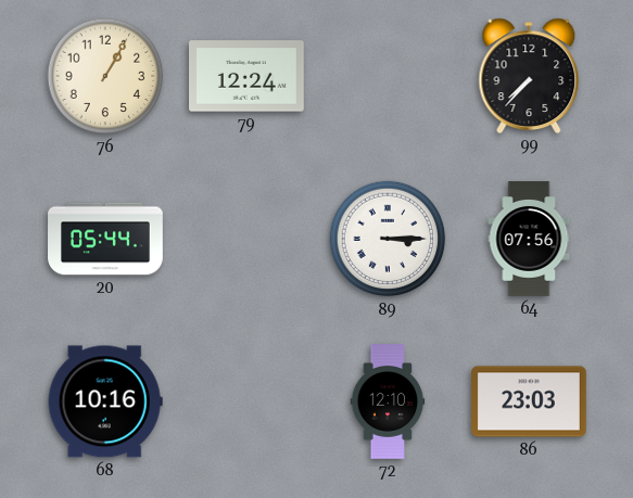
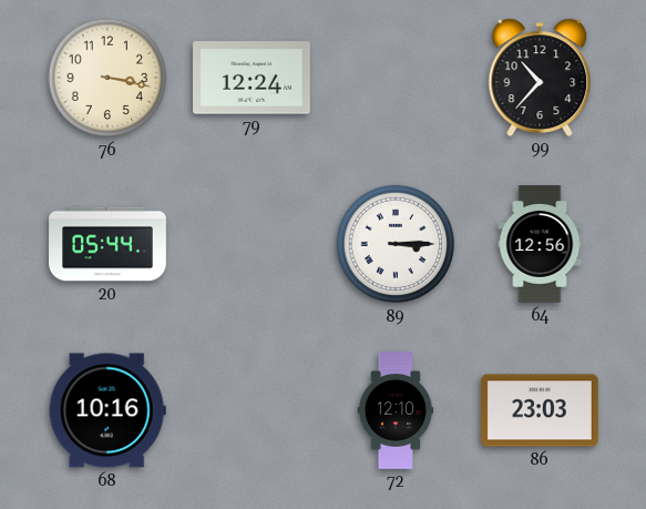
76: 1:05 -> 3:17 (107, 78)
99: 7:37 -> 10:37 (540, 78)
64: 07:56 -> 12:56 (540, 244)
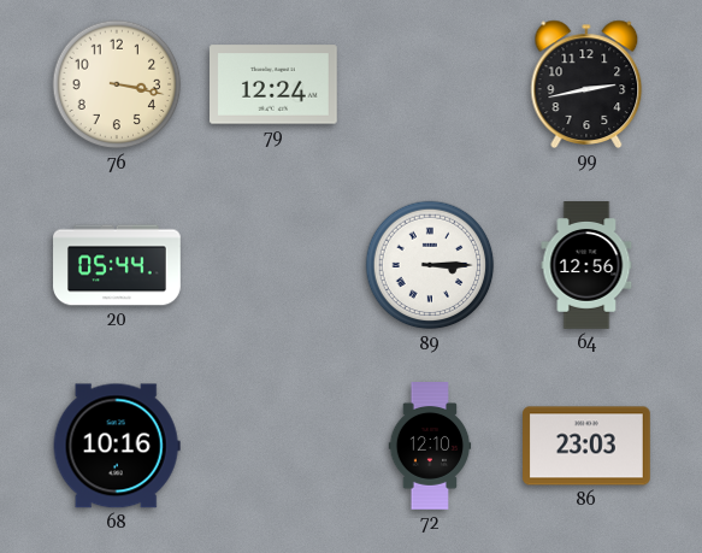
99: 10:37 -> 2:43 (586, 84)
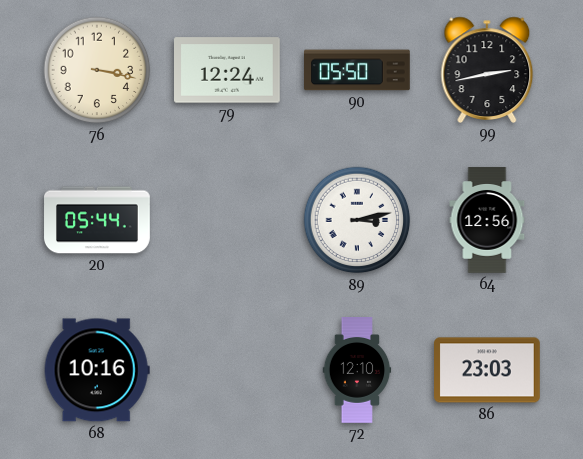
90: none -> 05:50 (358, 70)
89: 3:15 -> 3:13 (357, 220)
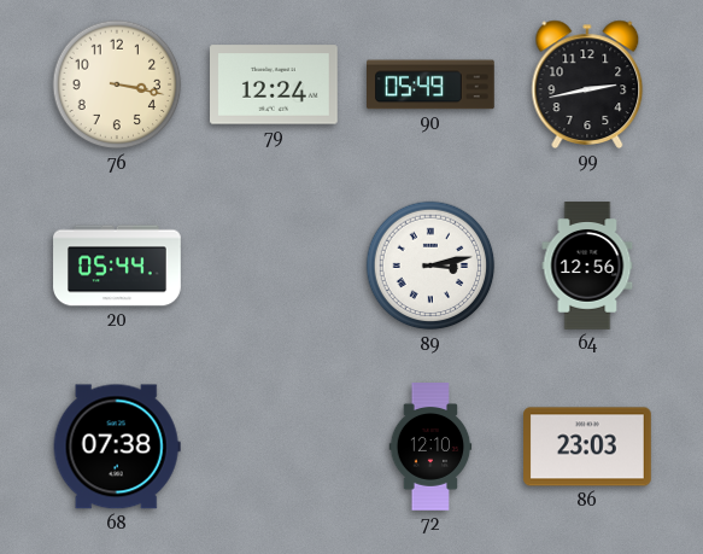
90: 05:50 -> 05:49 (432, 84)
68: 10:16 -> 07:38 (117, 447)
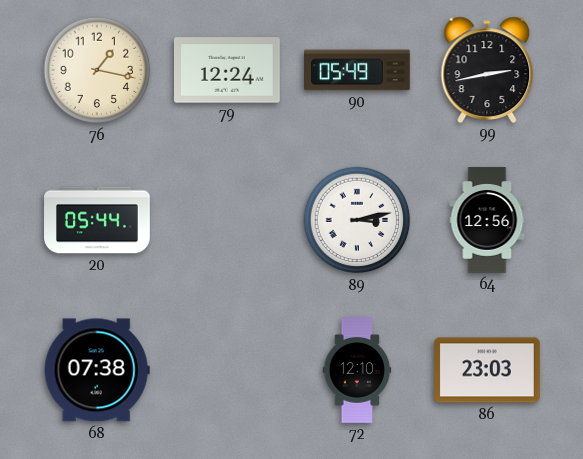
76: 3:17 -> 1:17 (97, 70)
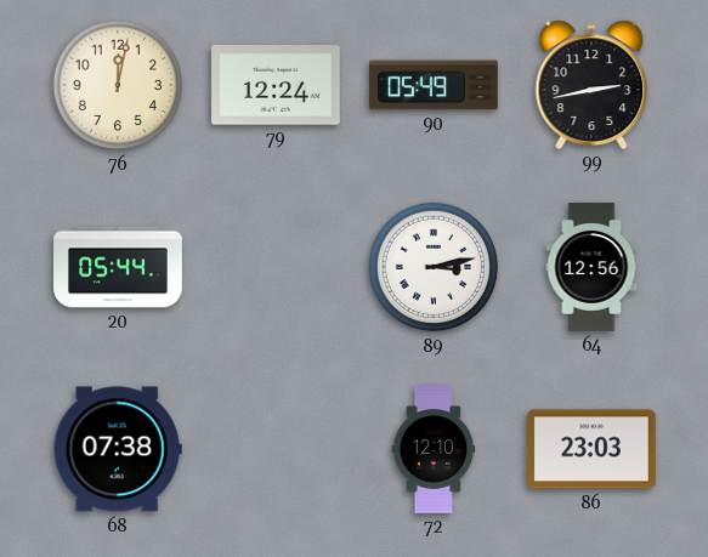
76: 1:17 -> 12:02 (118, 85)
